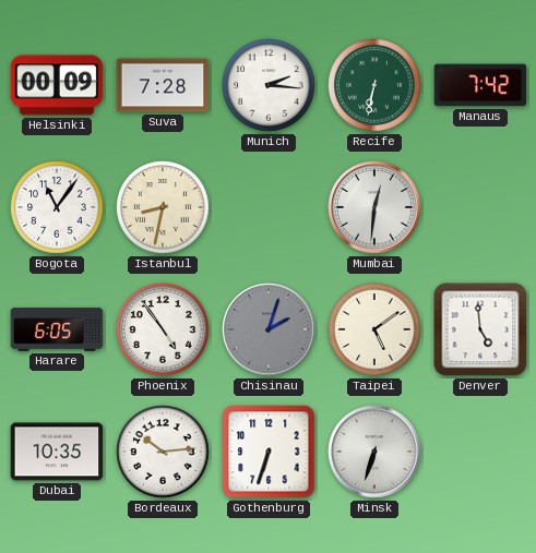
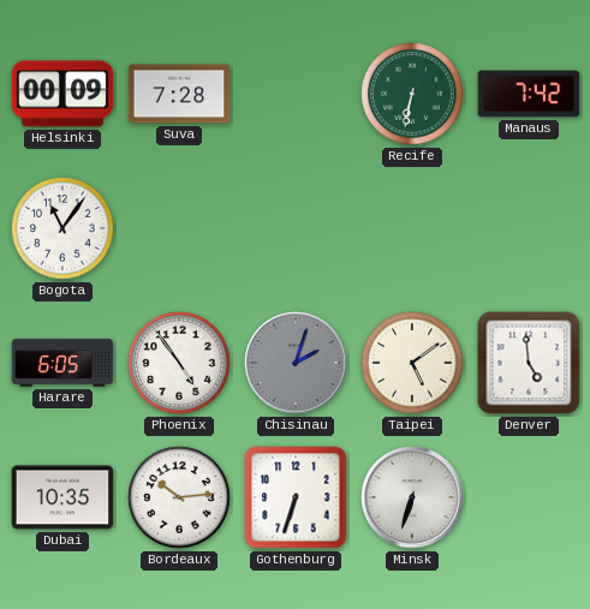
Munich: 2:16 -> none (269, 85)
Istanbul: 8:32 -> none (163, 207)
Mumbai: 12:31 -> none (374, 207)
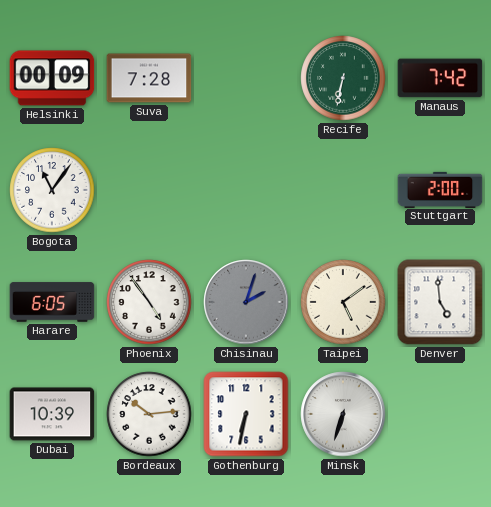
Stuttgart: none -> 2:00 (440, 189)
Dubai: 10:35 -> 10:39 (52, 414)
Gothenburg: 6:33 -> 6:32 (246, 414)
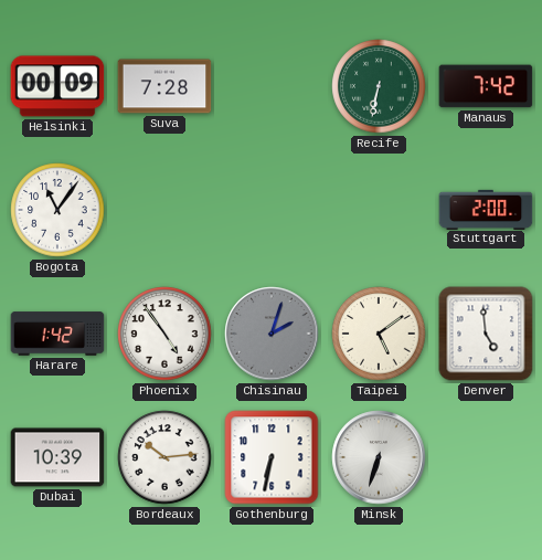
Harare: 6:05 -> 1:42 (57, 334)
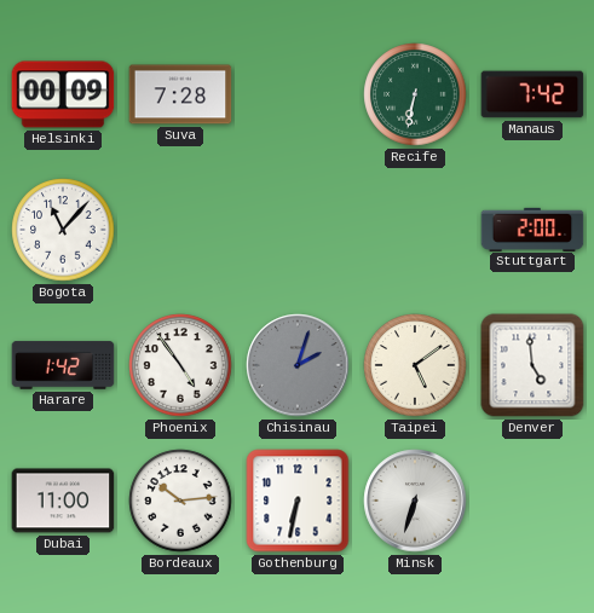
Bogota: 11:06 -> 11:07 (63, 230)
Dubai: 10:39 -> 11:00 (63, 501)
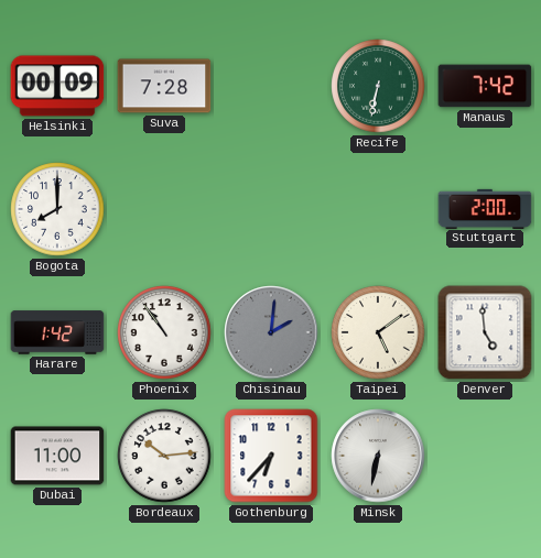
Bogota: 11:07 -> 8:00 (57, 209)
Phoenix: 4:54 -> 10:54 (164, 332)
Chisinau: 2:03 -> 2:01 (271, 332)
Gothenburg: 6:32 -> 6:37 (271, 456)
Minsk: 6:33 -> 6:32 (378, 456)
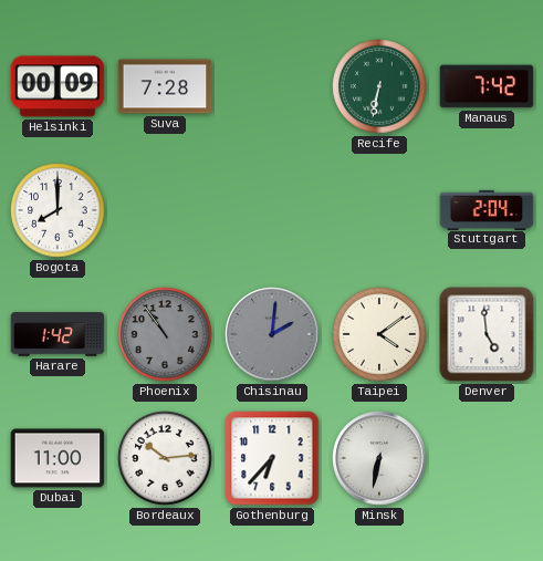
Stuttgart: 2:00 -> 2:04 (487, 209)
Phoenix dial: white -> grey (165, 334)
Taipei: 5:09 -> 4:09 (379, 334)
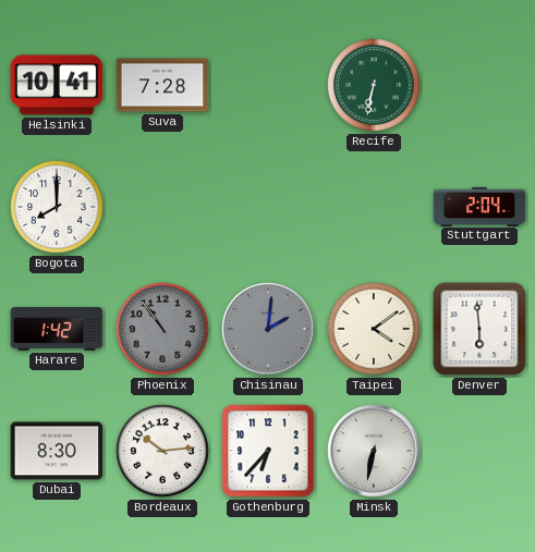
Helsinki: 00:09 -> 10:41 (57, 85)
Manaus: 7:42 -> none (487, 86)
Denver: 4:59 -> 5:59 (479, 329)
Dubai: 11:00 -> 8:30 (57, 451)
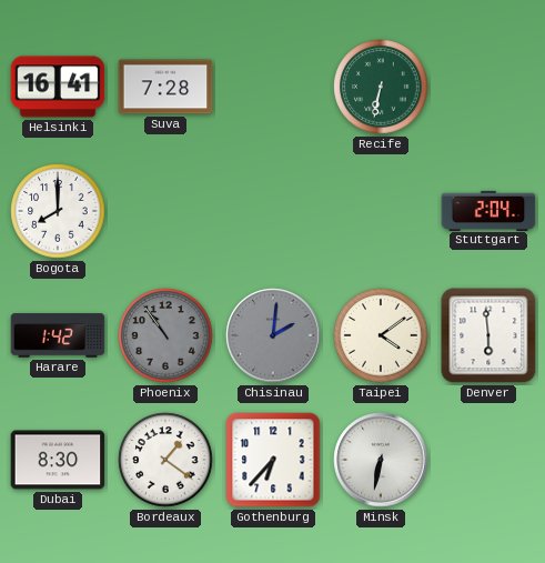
Helsinki: 10:41 -> 16:41 (58, 87)
Bordeaux: 10:14 -> 1:21 (165, 460)
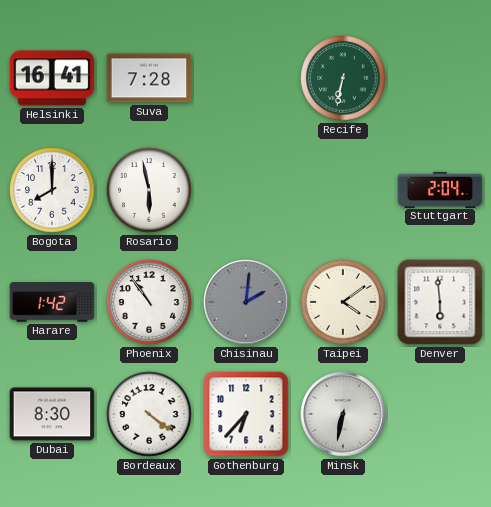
Rosario: none -> 5:58 (149, 190)
Phoenix dial: grey -> white (149, 302)
Bordeaux: 1:21 -> 4:21 (149, 414)
